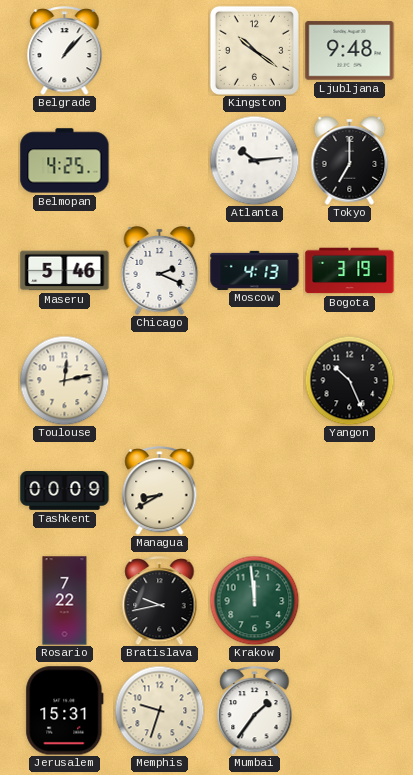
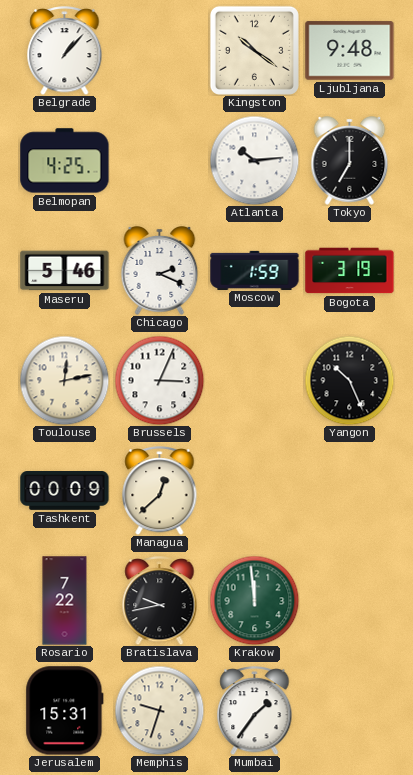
Moscow: 4:13 -> 1:59 (255, 270)
Brussels: none -> 3:04 (159, 380)
Managua: 8:40 -> 12:38 (160, 491)
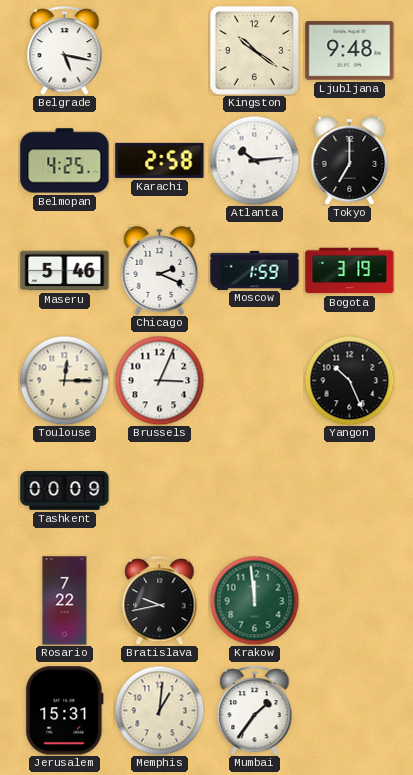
Belgrade: 1:07 -> 5:17 (65, 51)
Karachi: none -> 2:58 (160, 160)
Toulouse: 12:13 -> 12:15 (64, 380)
Managua: 12:38 -> none (160, 491)
Memphis: 9:33 -> 1:01 (159, 710)
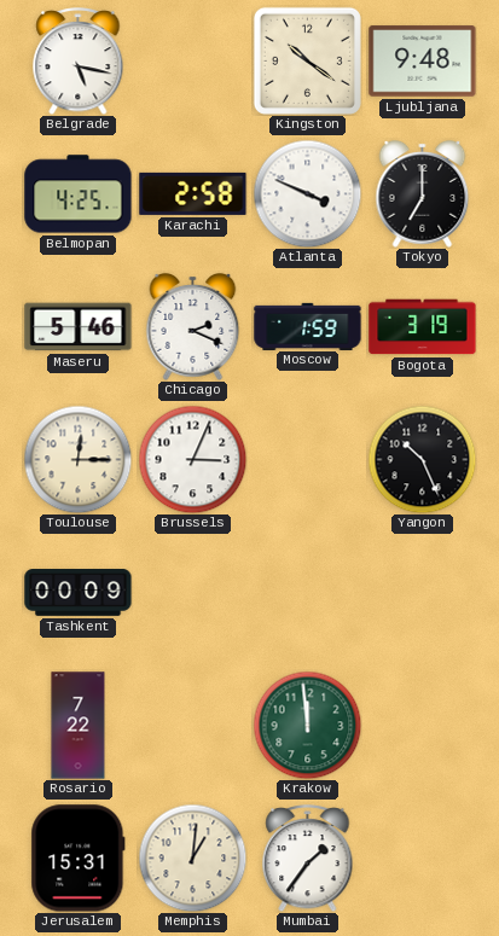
Atlanta: 10:14 -> 3:49 (307, 193)
Bratislava: 9:43 -> none (160, 601)
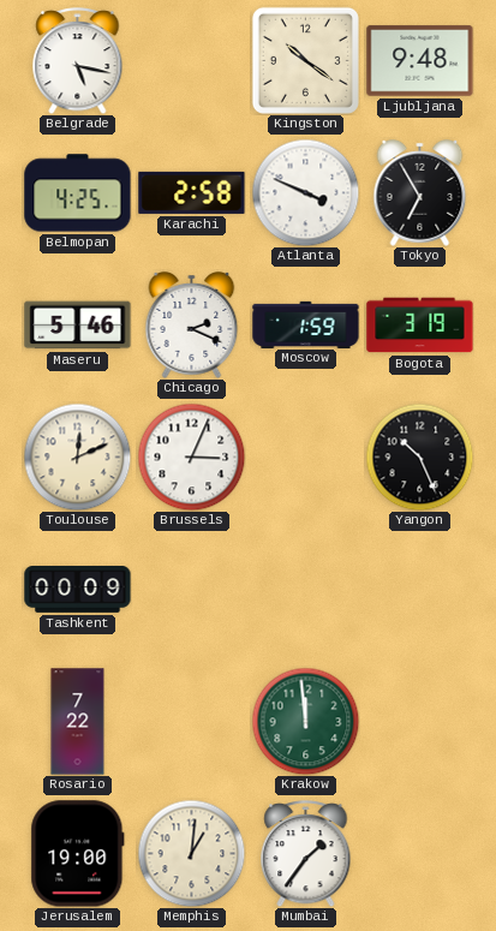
Tokyo: 7:00 -> 6:55 (420, 193)
Toulouse: 12:15 -> 12:11 (77, 456)
Jerusalem: 15:31 -> 19:00 (78, 854)
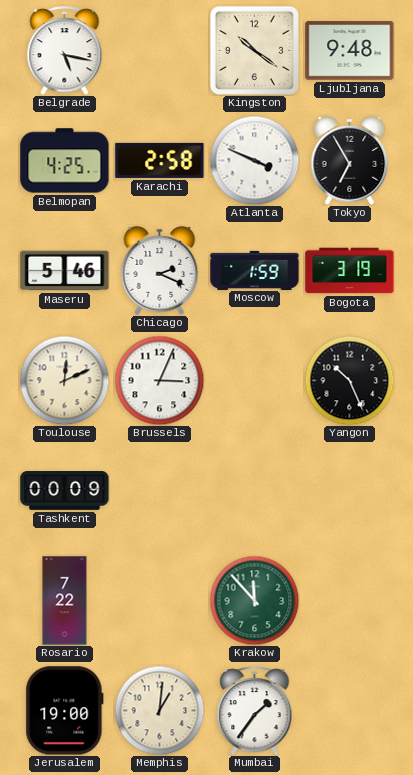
Krakow: 11:59 -> 11:53 (254, 600)
